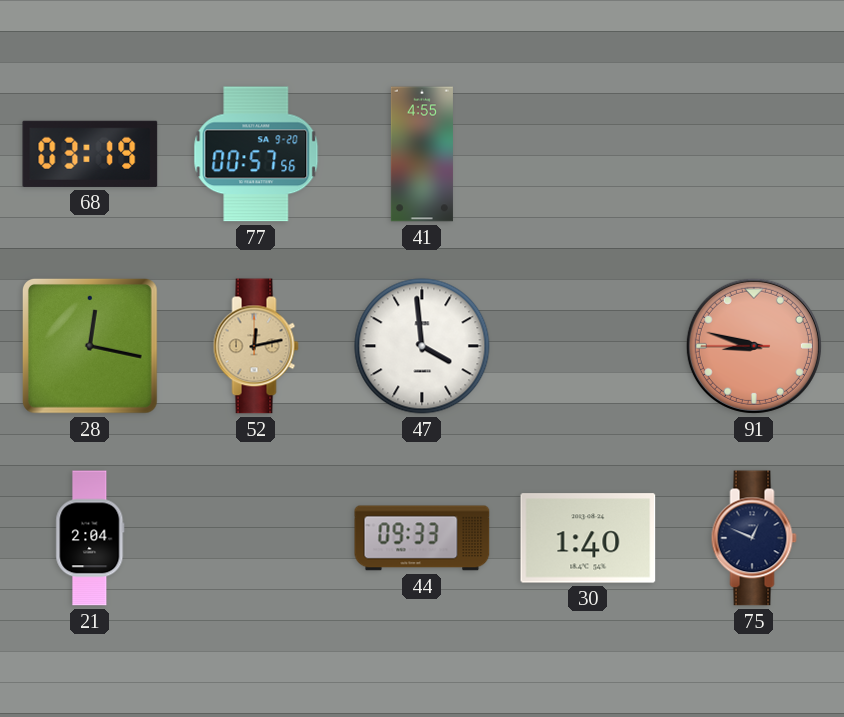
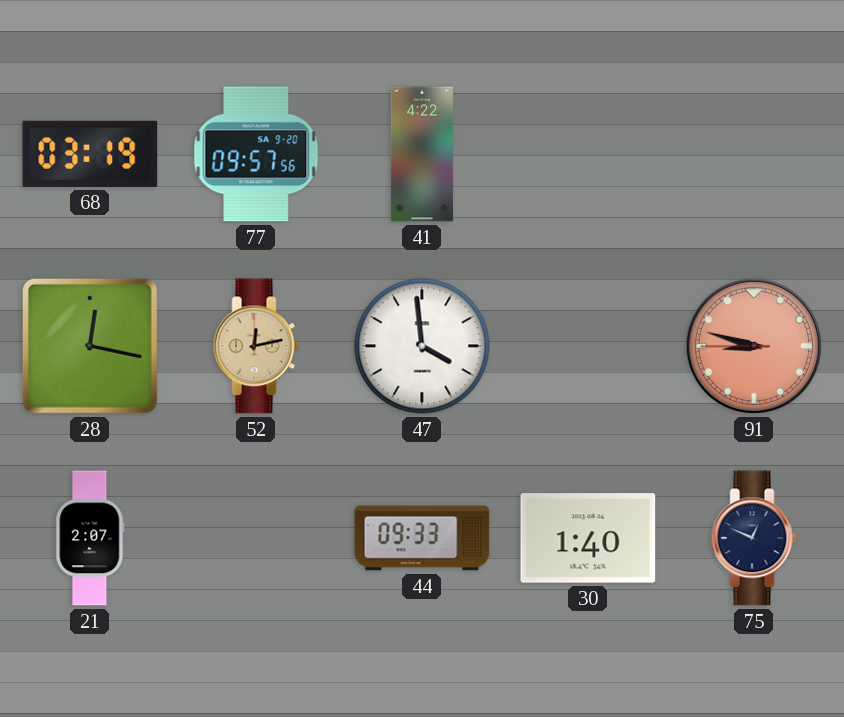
77: 00:57 -> 09:57 (256, 154)
41: 4:55 -> 4:22 (422, 154)
21: 2:04 -> 2:07 (90, 538)
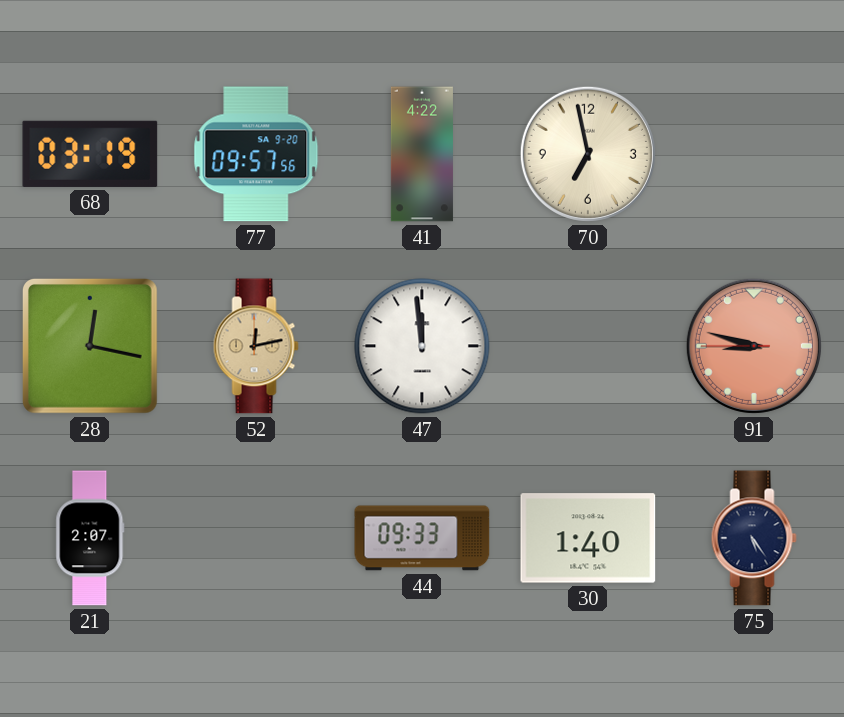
70: none -> 6:58 (588, 154)
47: 3:59 -> 11:59 (422, 346)
75: 12:49 -> 5:24 (754, 538)
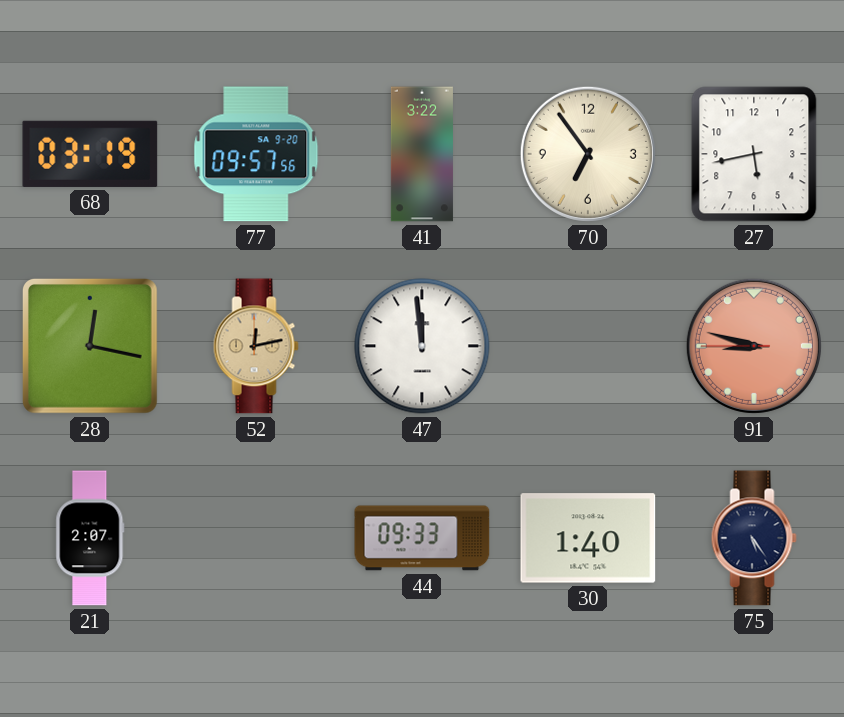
41: 4:22 -> 3:22 (422, 154)
70: 6:58 -> 6:54 (588, 154)
27: none -> 5:43 (754, 154)
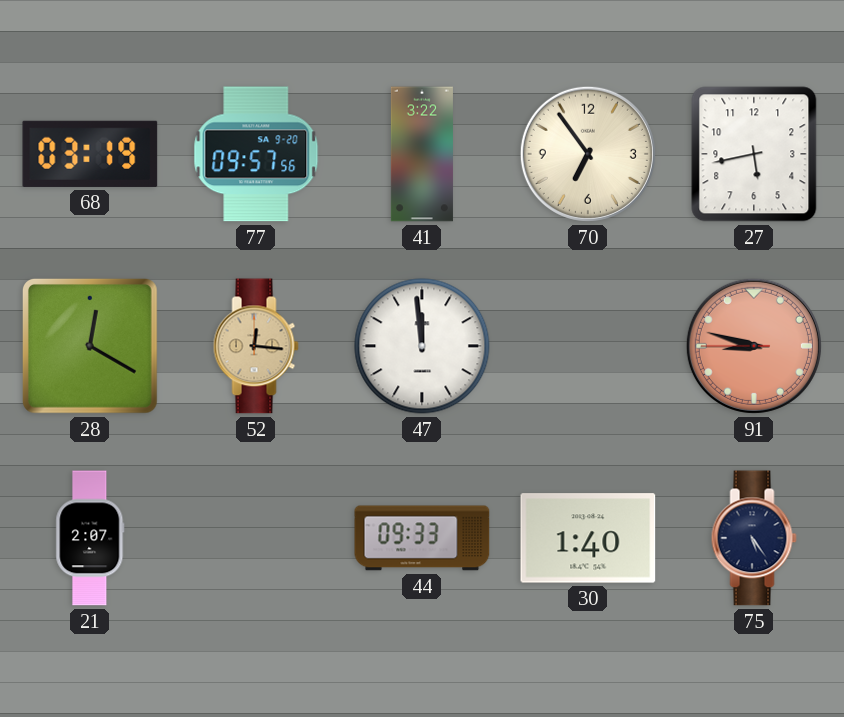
28: 12:17 -> 12:20 (90, 346)
52: 12:13 -> 12:16 (256, 346)
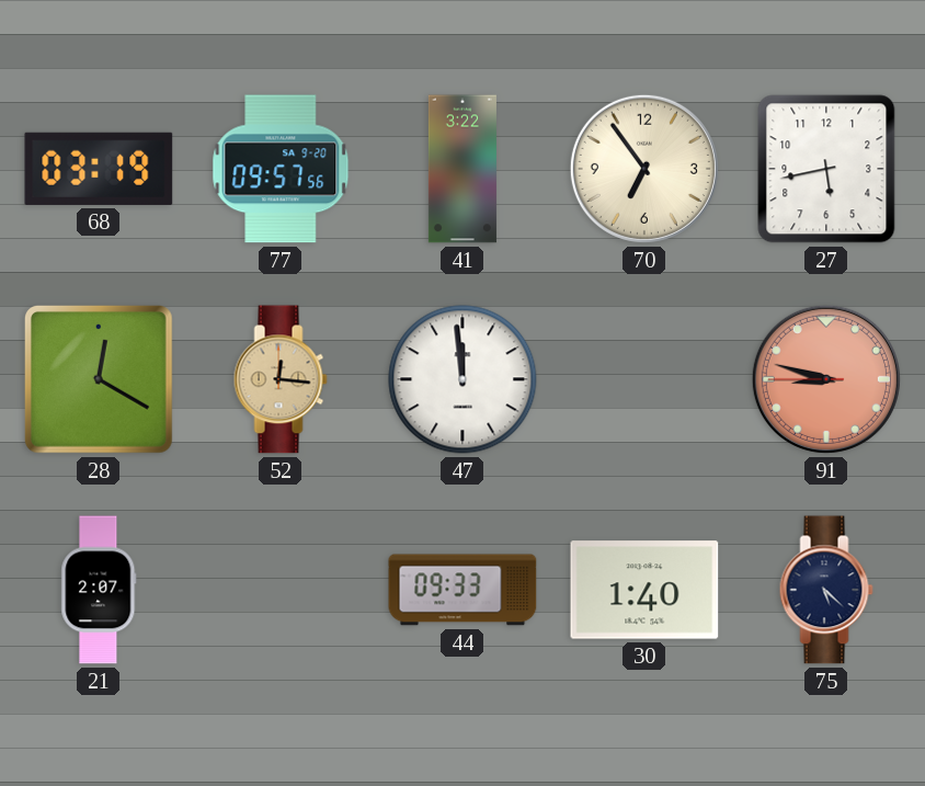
75: 5:24 -> 5:22 (826, 590)
